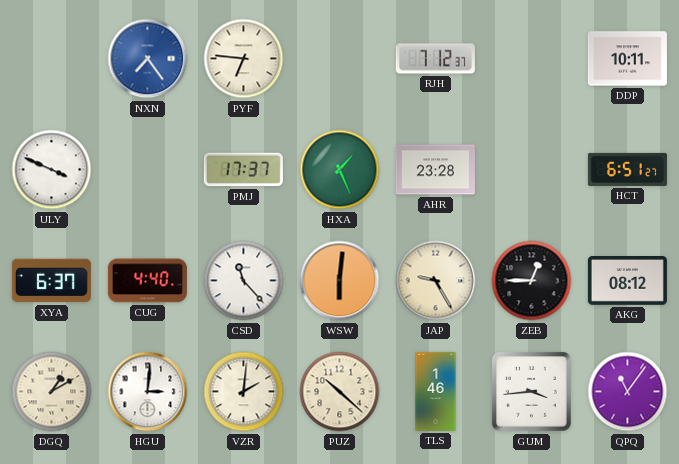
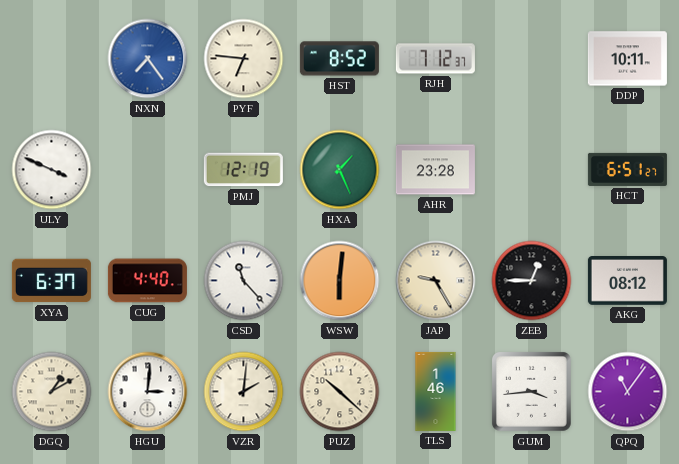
HST: none -> 8:52 (339, 59)
PMJ: 17:37 -> 12:19 (243, 170)
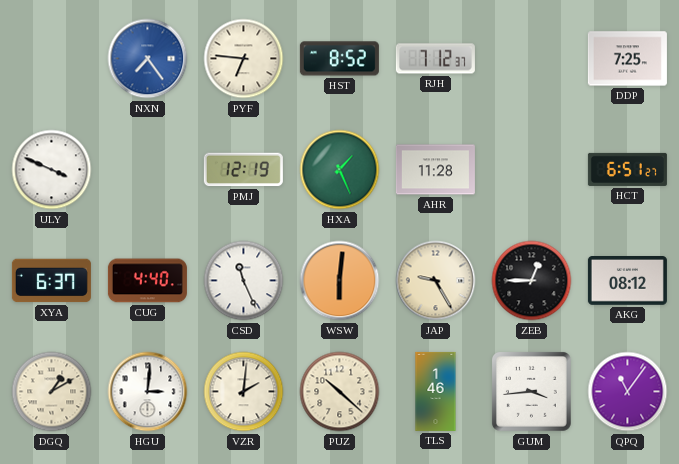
DDP: 10:11 -> 7:25 (627, 59)
AHR: 23:28 -> 11:28 (435, 170)
CSD: 11:23 -> 11:26 (244, 281)
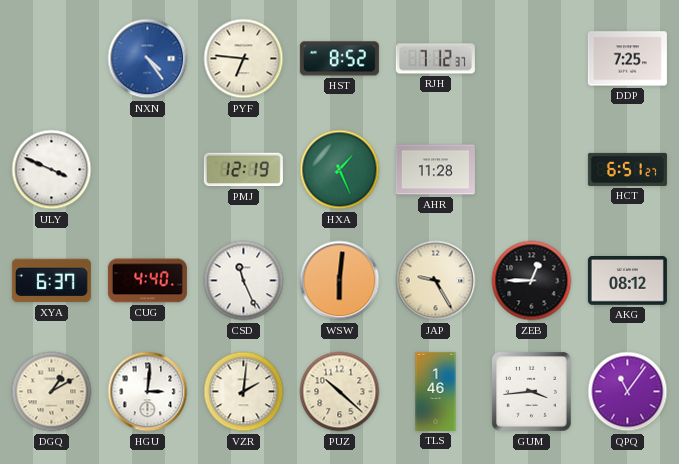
NXN: 7:24 -> 4:24 (148, 59)
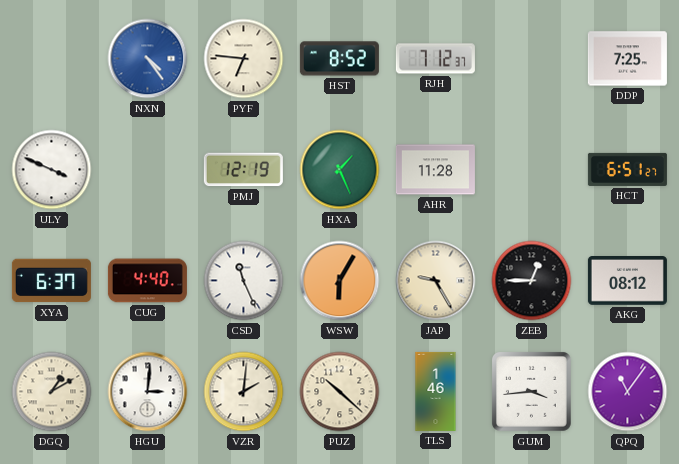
WSW: 6:01 -> 6:05 (340, 281)
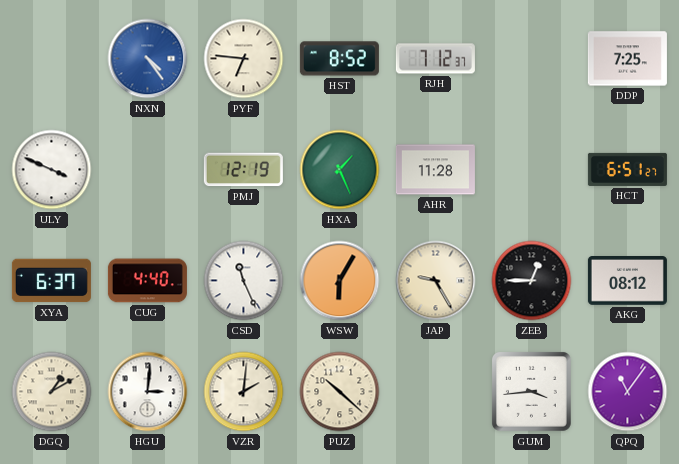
TLS: 1:46 -> none (436, 391)
